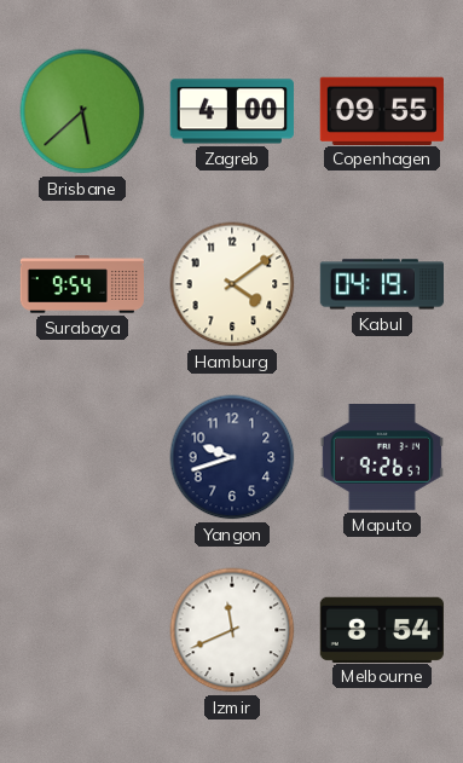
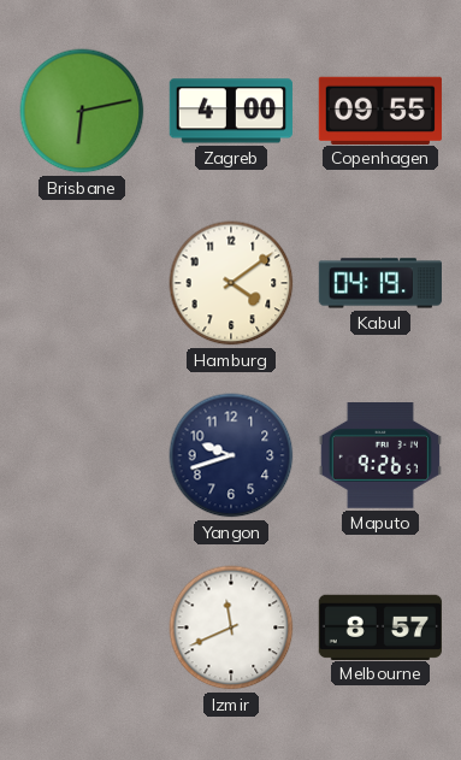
Brisbane: 5:38 -> 6:13 (82, 111)
Surabaya: 9:54 -> none (81, 284)
Melbourne: 8:54 -> 8:57 (380, 626)
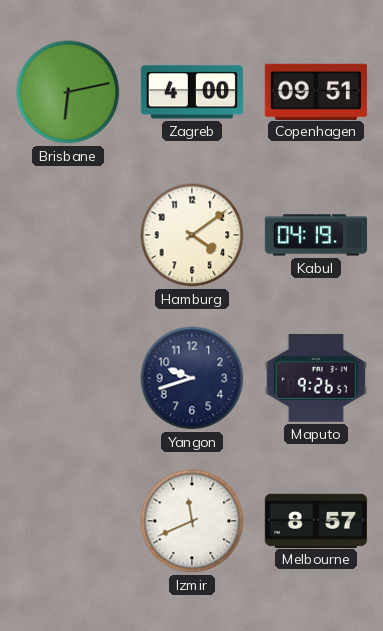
Copenhagen: 09:55 -> 09:51 (316, 91)
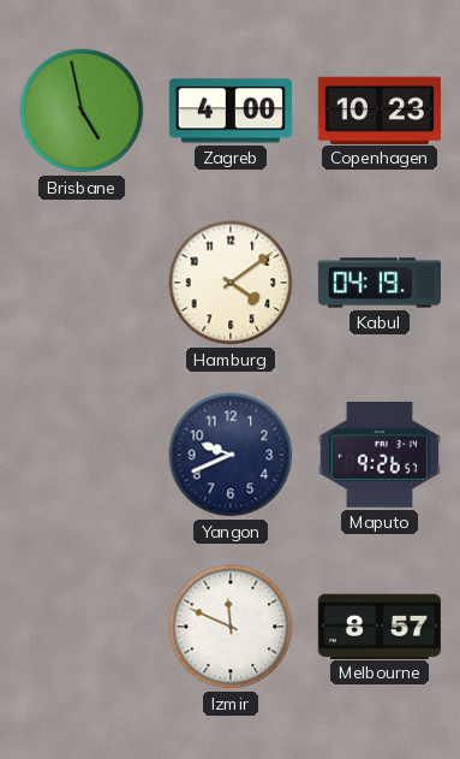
Brisbane: 6:13 -> 4:58 (82, 111)
Copenhagen: 09:51 -> 10:23 (380, 109)
Yangon: 9:42 -> 9:41 (231, 455)
Izmir: 11:41 -> 11:49 (231, 627)
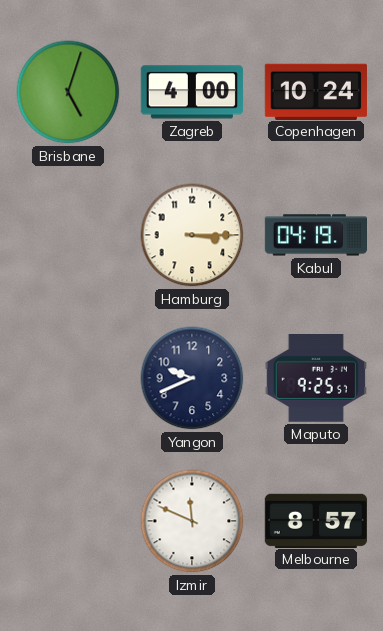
Brisbane: 4:58 -> 5:03 (68, 92)
Copenhagen: 10:23 -> 10:24 (316, 91)
Hamburg: 4:09 -> 3:15 (192, 235)
Maputo: 9:26 -> 9:25 (316, 379)
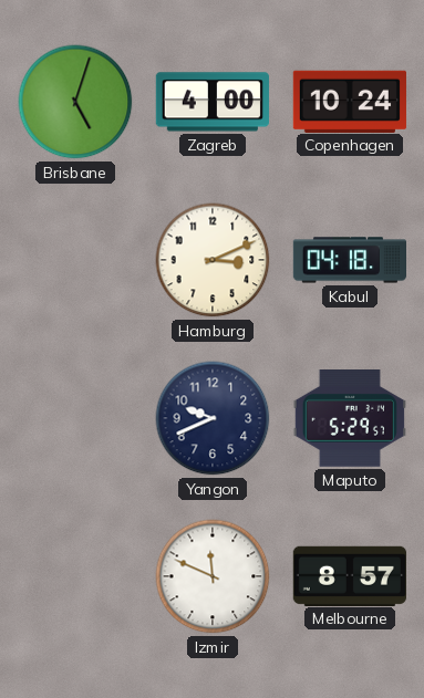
Hamburg: 3:15 -> 3:11 (213, 260)
Kabul: 04:19 -> 04:18 (349, 260)
Maputo: 9:25 -> 5:29 (350, 419)
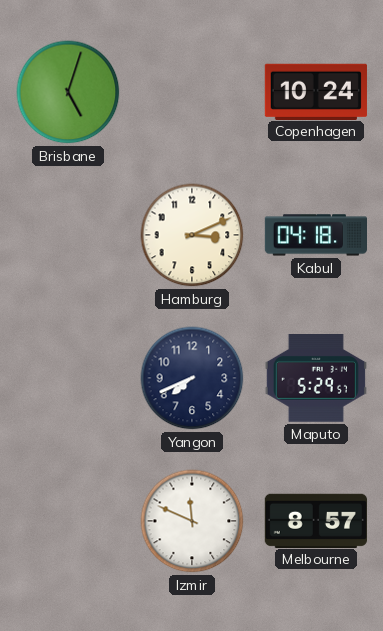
Zagreb: 4:00 -> none (213, 102)
Yangon: 9:41 -> 7:41 (192, 378)
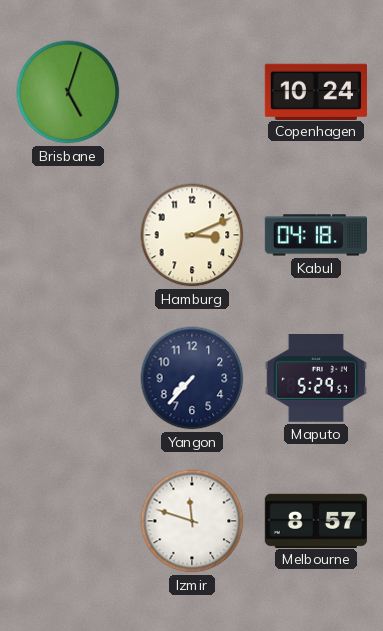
Yangon: 7:41 -> 7:37 (192, 378)
Izmir: 11:49 -> 11:48 (192, 521)
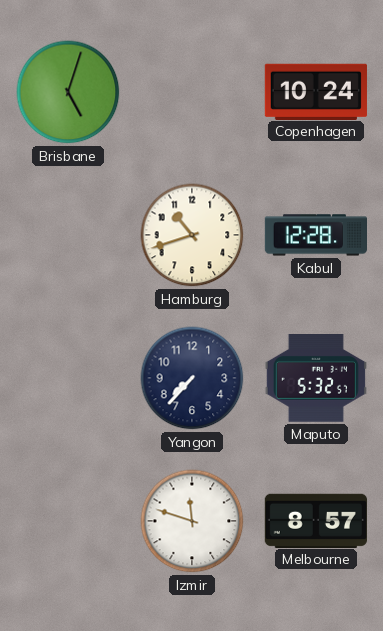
Hamburg: 3:11 -> 10:42 (192, 235)
Kabul: 04:18 -> 12:28 (315, 235)
Maputo: 5:29 -> 5:32 (316, 379)
